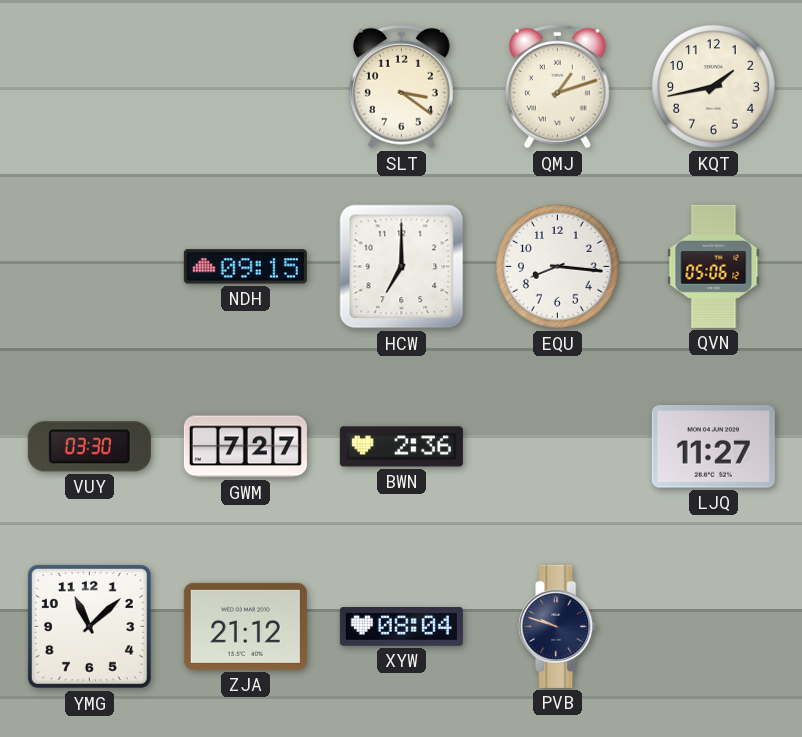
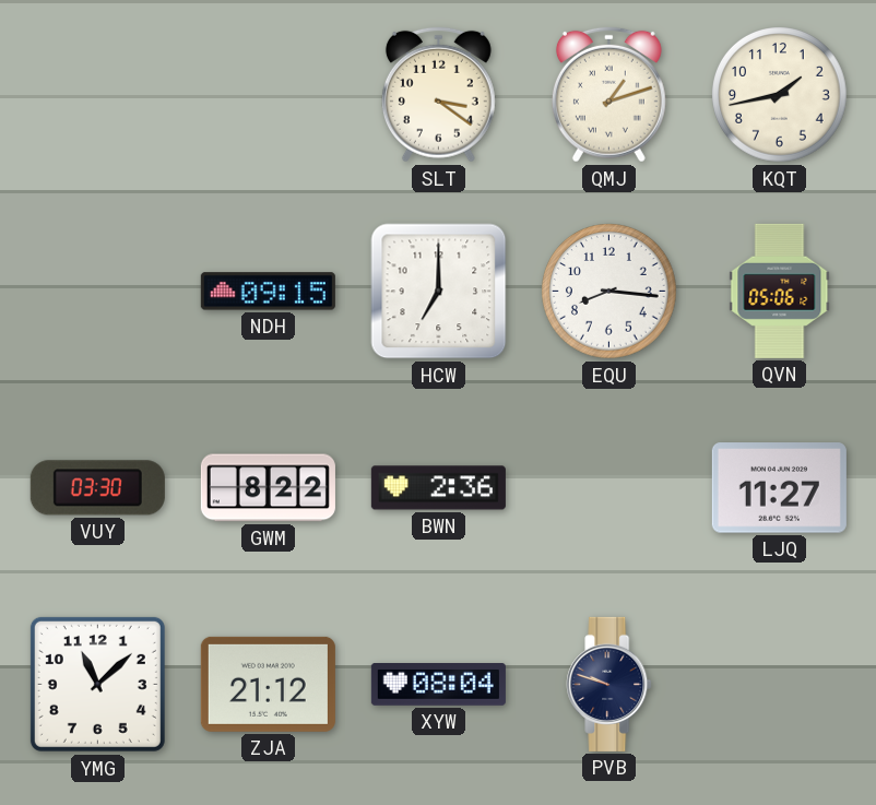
GWM: 7:27 -> 8:22 (268, 488)
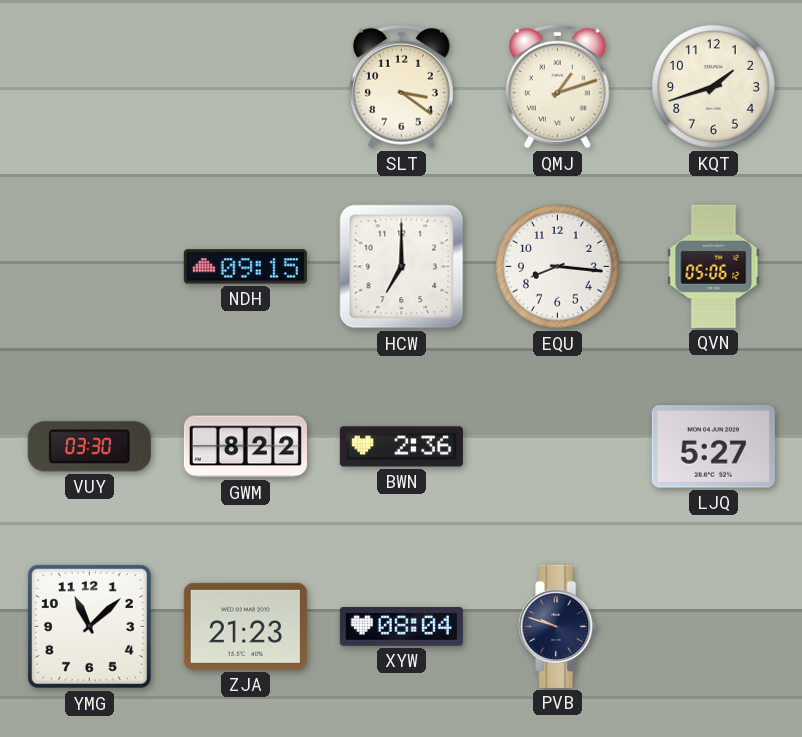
KQT: 1:43 -> 1:42 (714, 87)
LJQ: 11:27 -> 5:27 (713, 447)
ZJA: 21:12 -> 21:23 (245, 626)
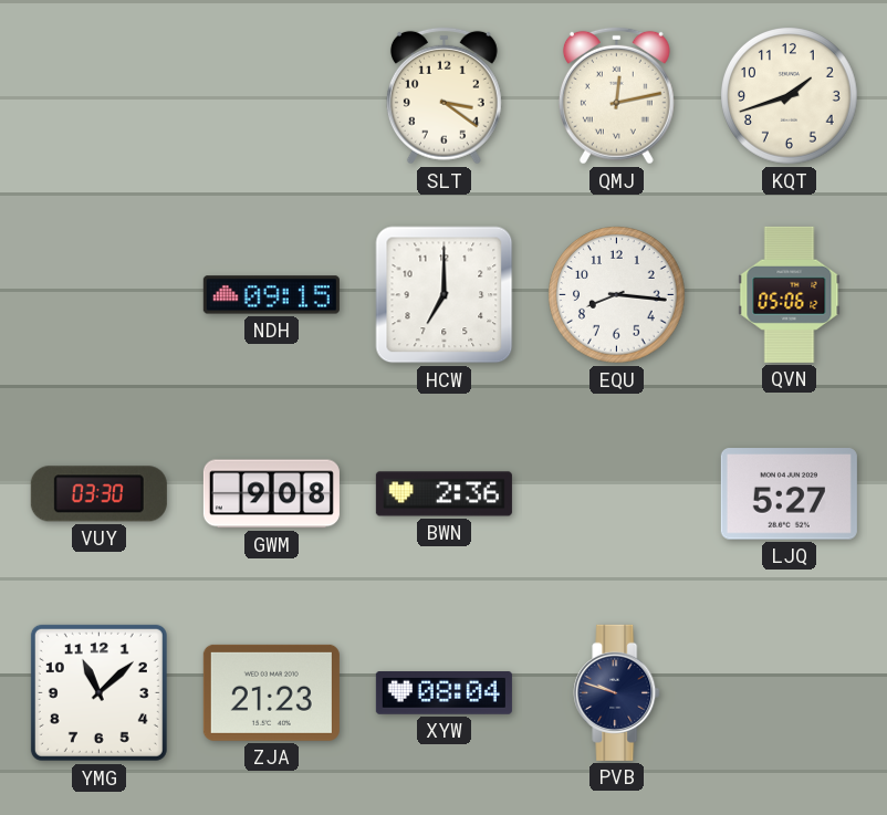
QMJ: 1:12 -> 12:13 (616, 95)
GWM: 8:22 -> 9:08 (271, 494)
